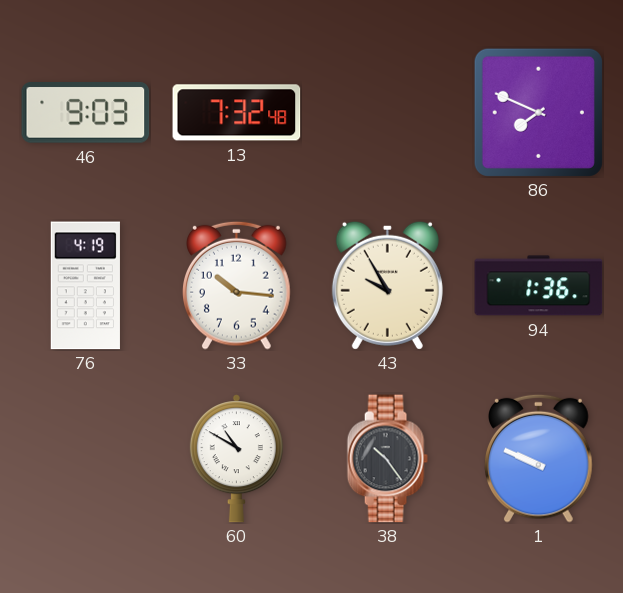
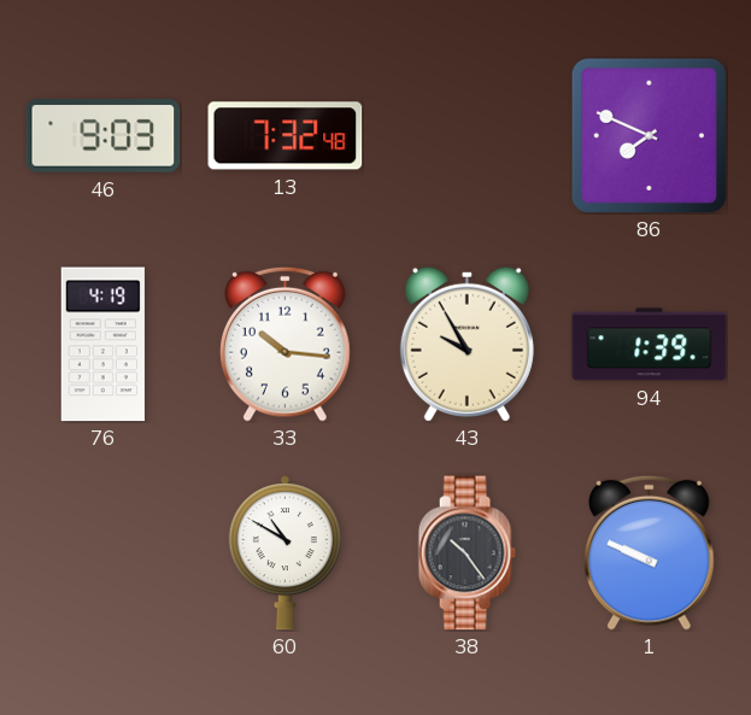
94: 1:36 -> 1:39 (650, 345)
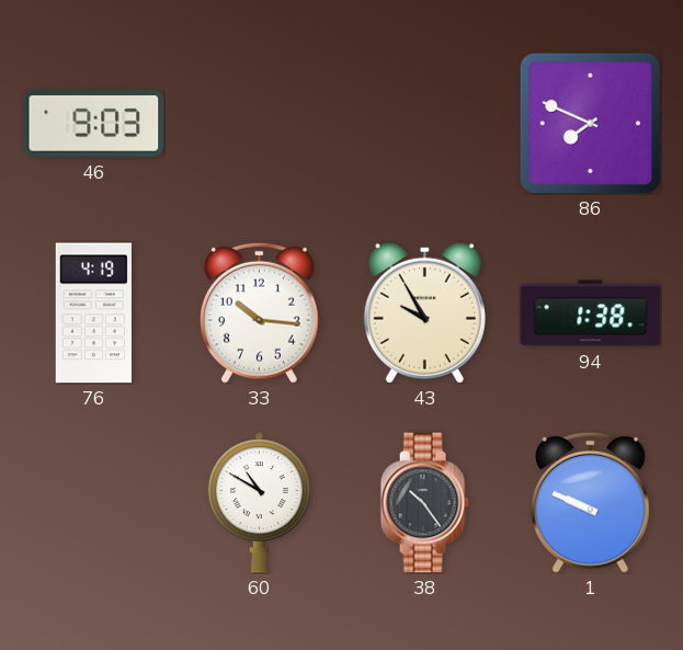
13: 7:32 -> none (286, 136)
94: 1:39 -> 1:38 (591, 313)
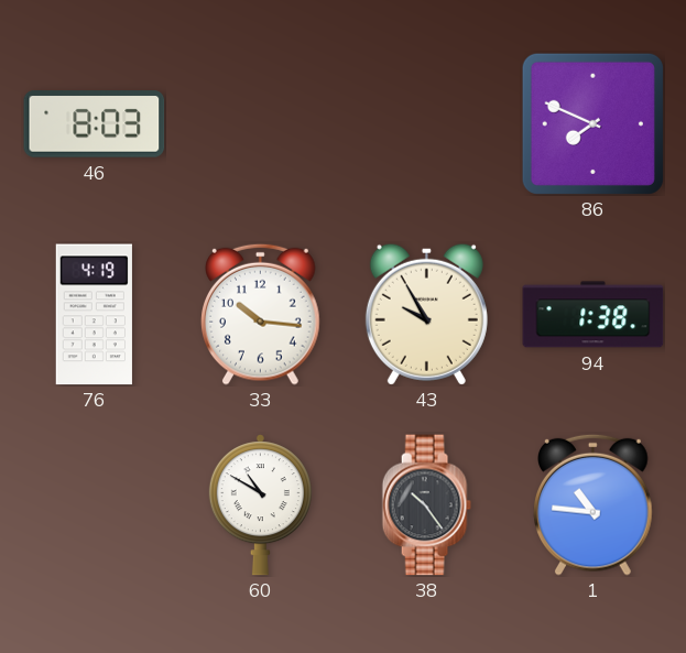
46: 9:03 -> 8:03 (95, 124)
1: 9:49 -> 10:46 (594, 504)
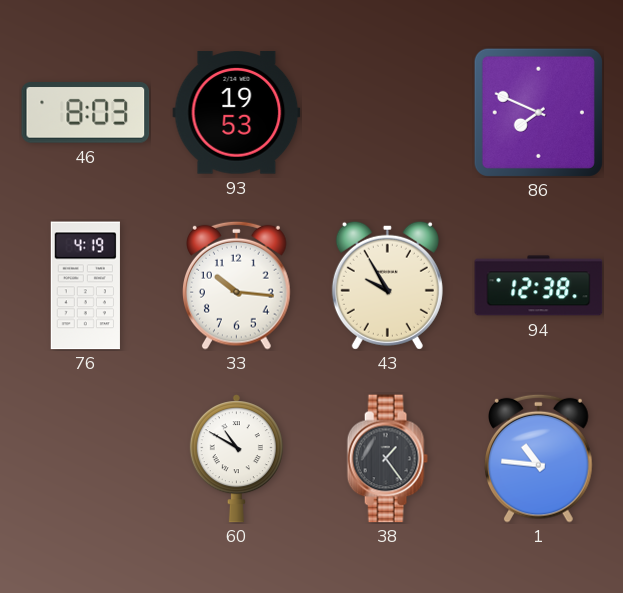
93: none -> 19:53 (237, 113)
94: 1:38 -> 12:38 (539, 286)
38: 10:24 -> 1:24 (387, 459)
